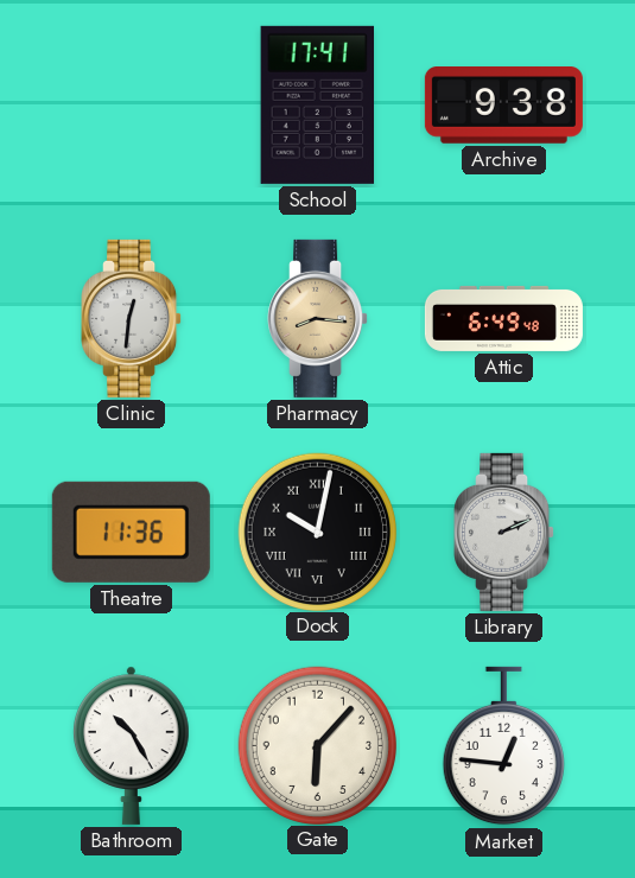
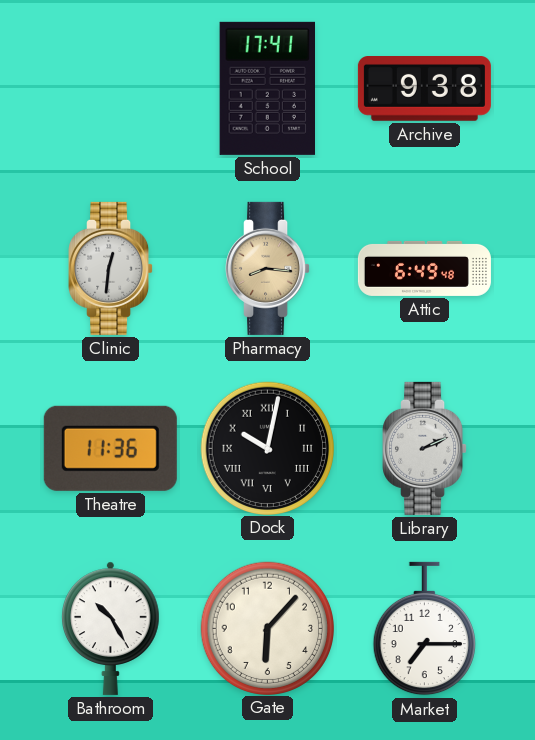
Market: 12:46 -> 7:15 (424, 629)
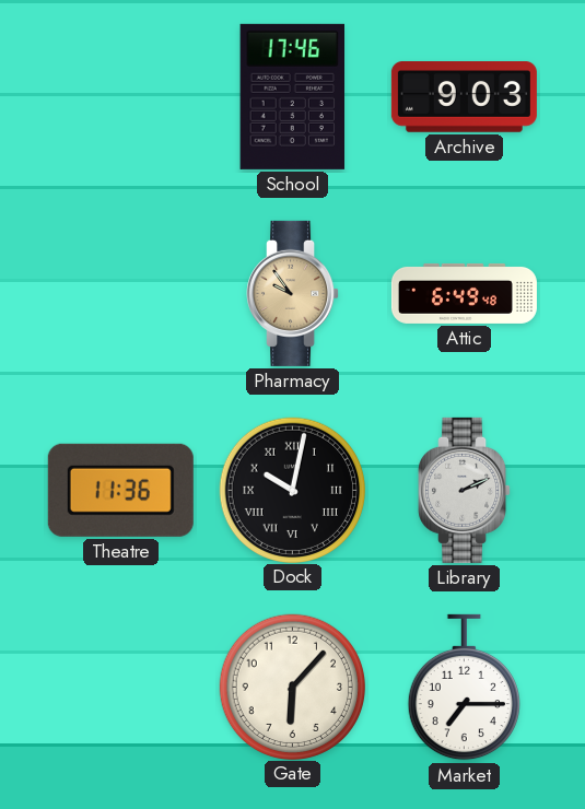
School: 17:41 -> 17:46 (292, 96)
Archive: 9:38 -> 9:03 (464, 97)
Clinic: 12:31 -> none (111, 268)
Pharmacy: 8:16 -> 9:54 (293, 293)
Bathroom: 10:25 -> none (111, 628)
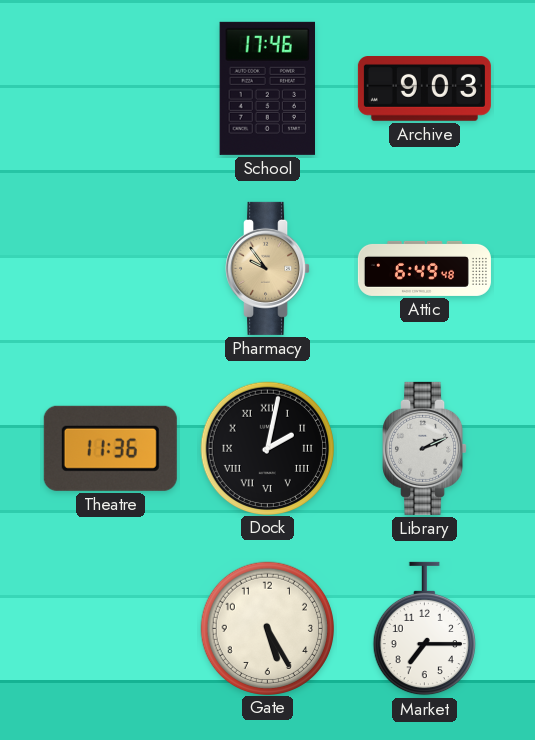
Dock: 10:02 -> 2:02 (267, 448)
Gate: 6:07 -> 5:25 (267, 628)
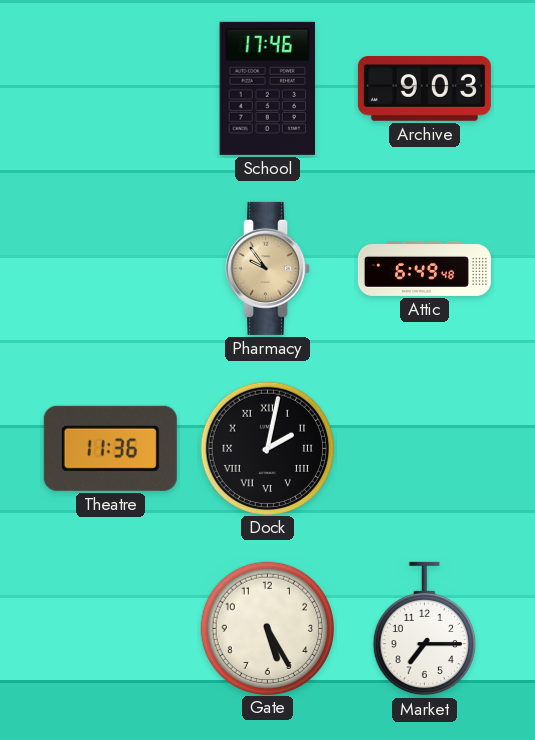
Library: 2:11 -> none (425, 448)
